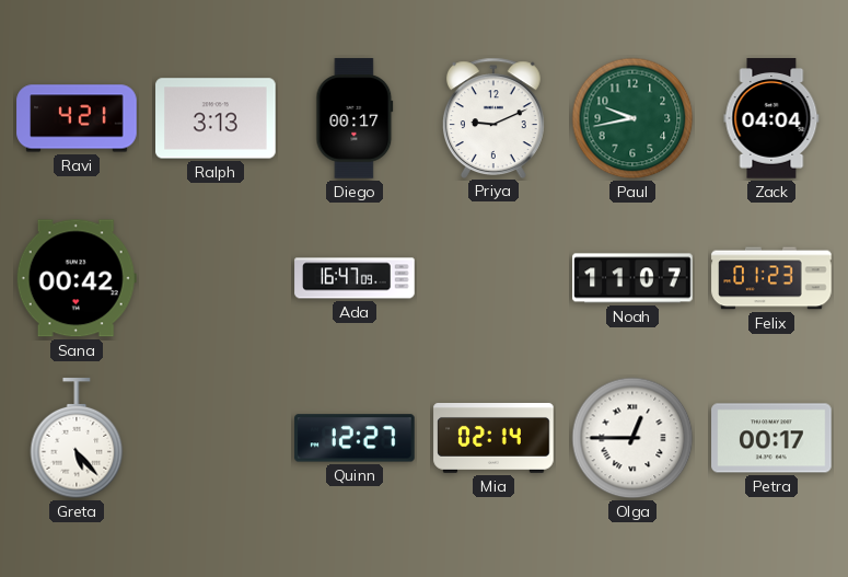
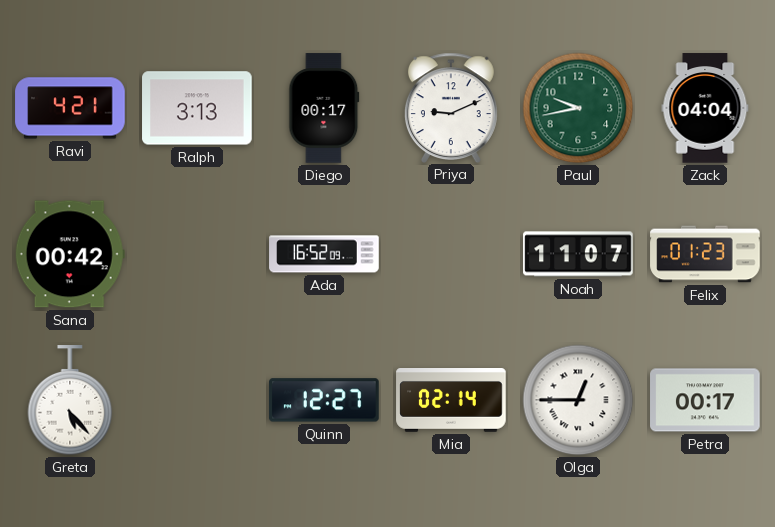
Ada: 16:47 -> 16:52 (324, 254)
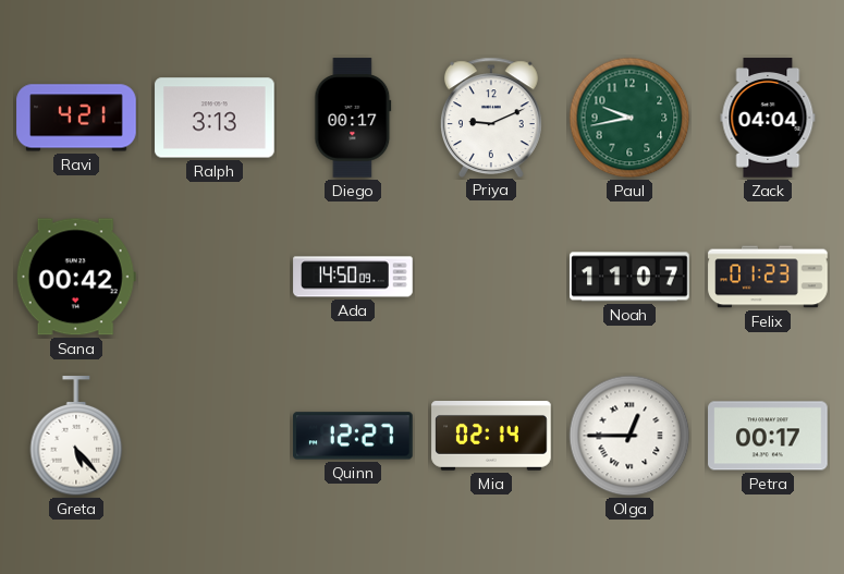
Ada: 16:52 -> 14:50 (353, 277)
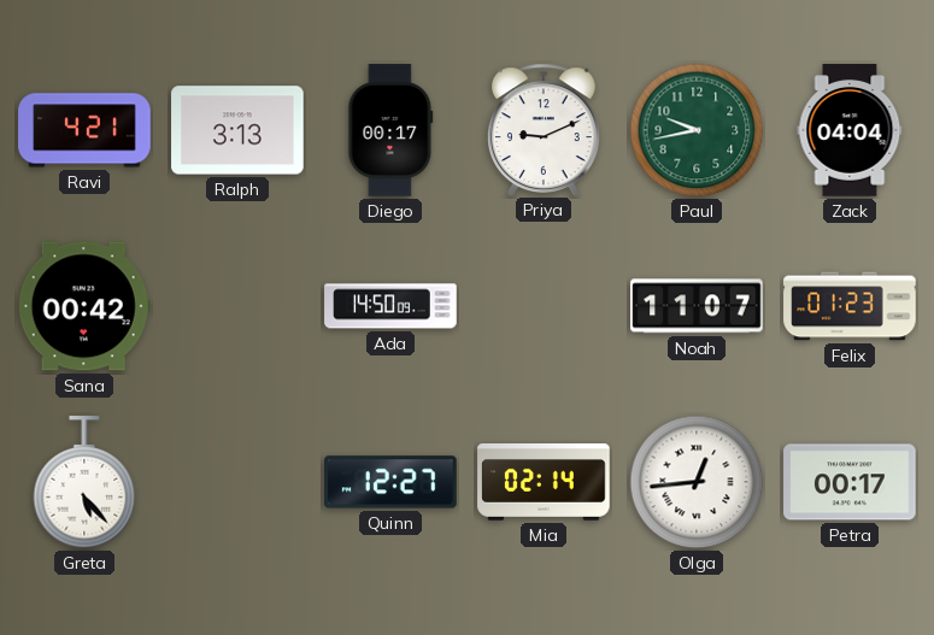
Olga: 12:45 -> 12:44 (697, 482)
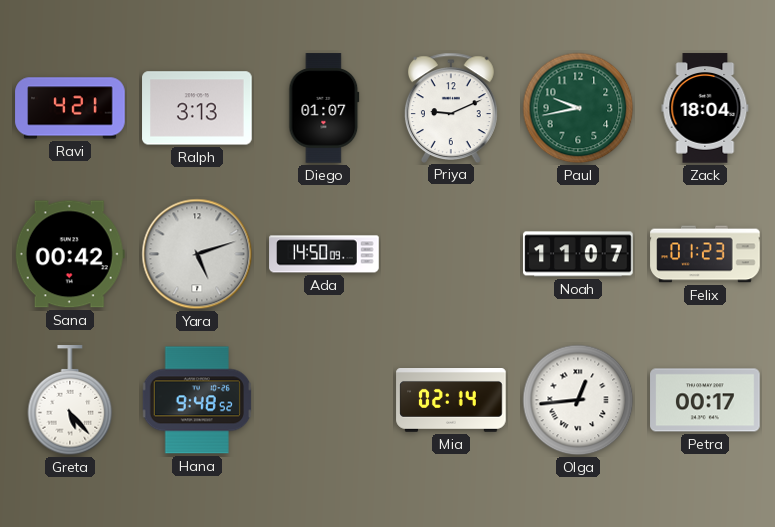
Diego: 00:17 -> 01:07 (324, 108)
Zack: 04:04 -> 18:04 (705, 108)
Yara: none -> 5:12 (197, 254)
Hana: none -> 9:48 (196, 400)
Quinn: 12:27 -> none (390, 482)
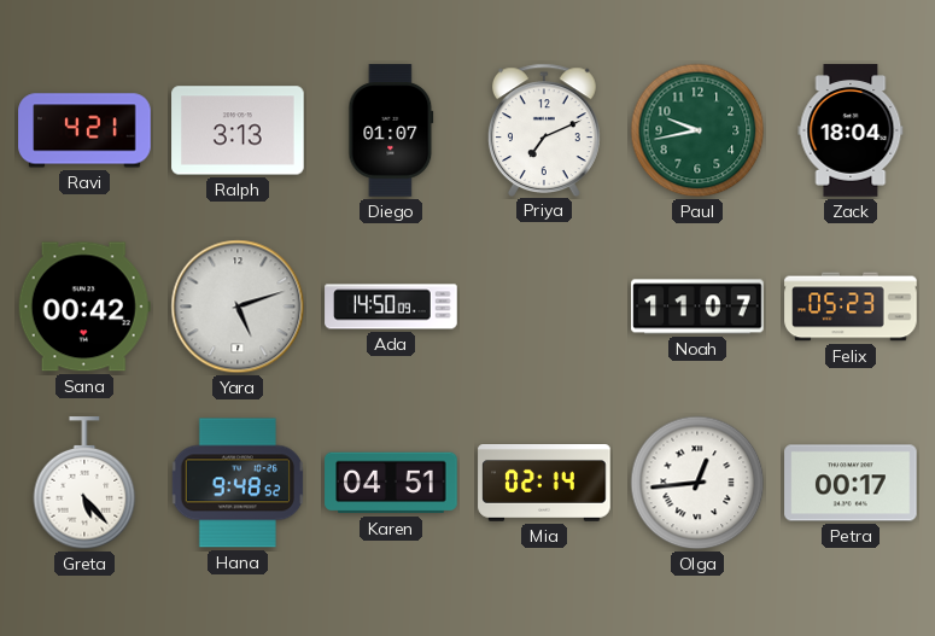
Priya: 9:11 -> 7:11 (544, 129)
Felix: 01:23 -> 05:23 (851, 307)
Karen: none -> 04:51 (391, 483)
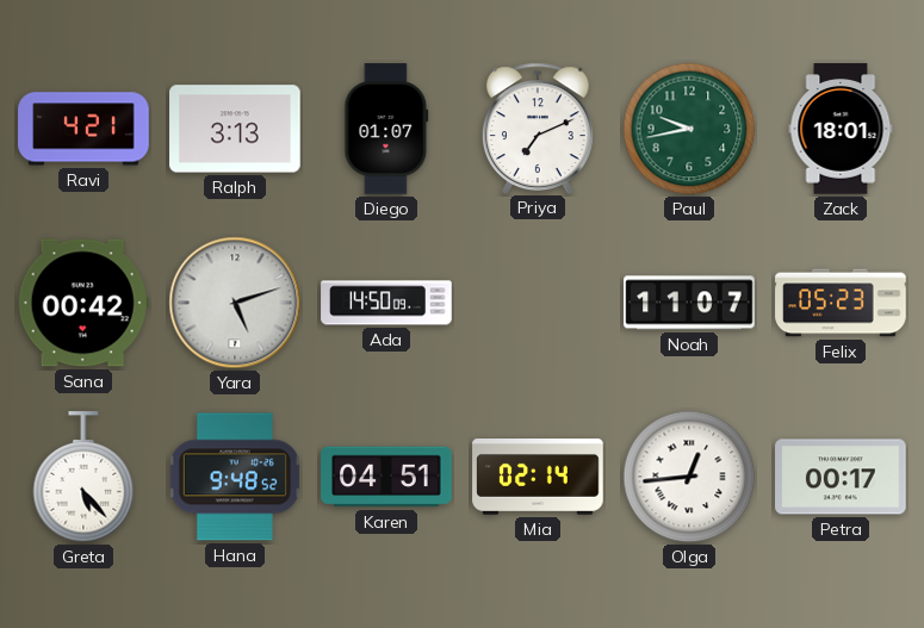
Zack: 18:04 -> 18:01 (841, 129)
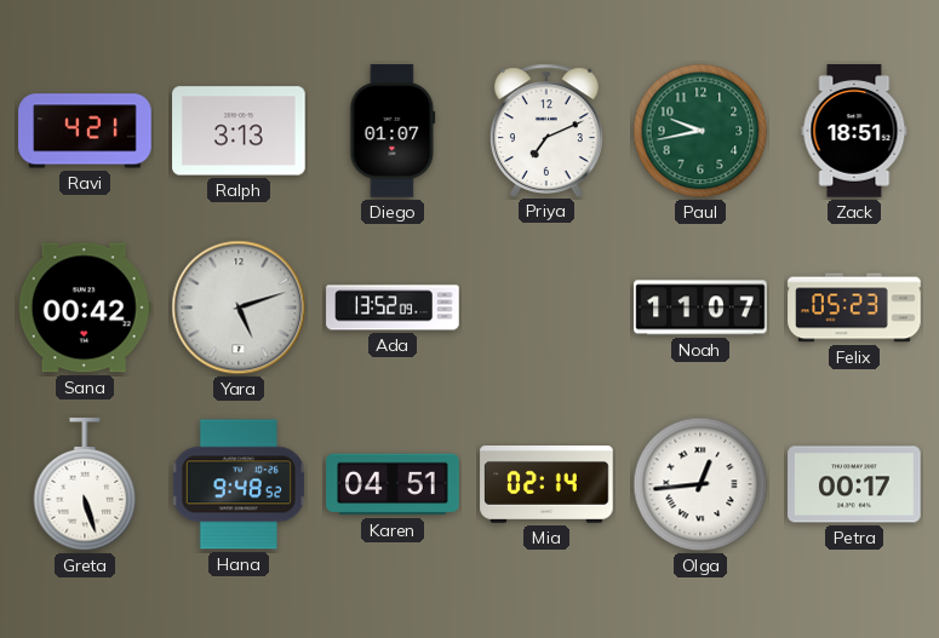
Zack: 18:01 -> 18:51 (854, 131)
Ada: 14:50 -> 13:52 (393, 307)
Greta: 5:23 -> 5:27 (85, 485)
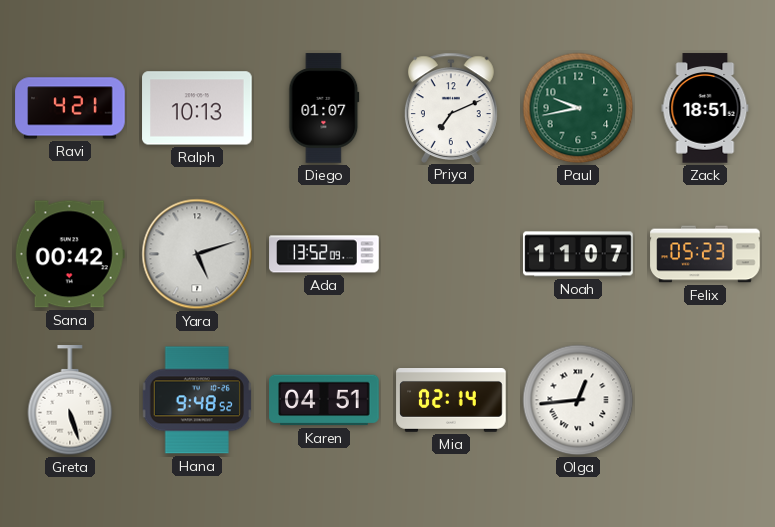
Ralph: 3:13 -> 10:13 (197, 108)
Petra: 00:17 -> none (854, 484)
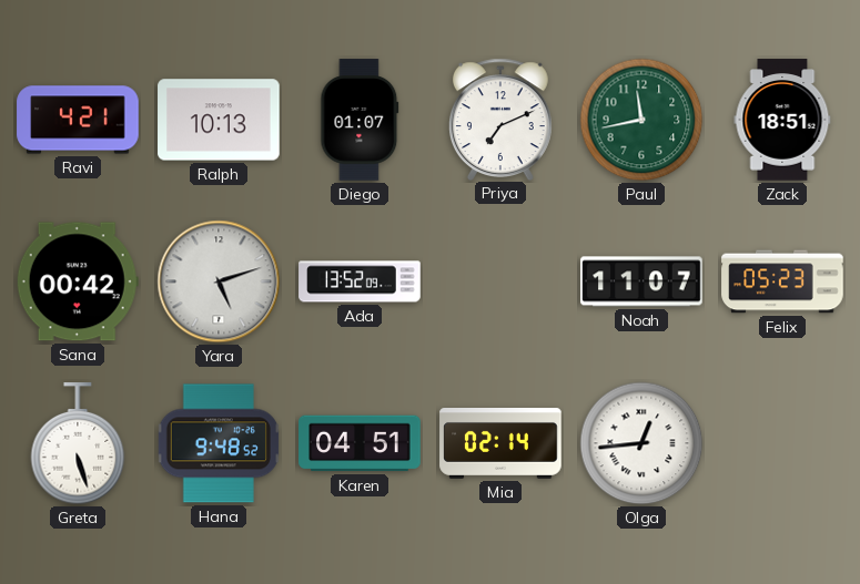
Paul: 9:43 -> 11:43 (641, 120)
